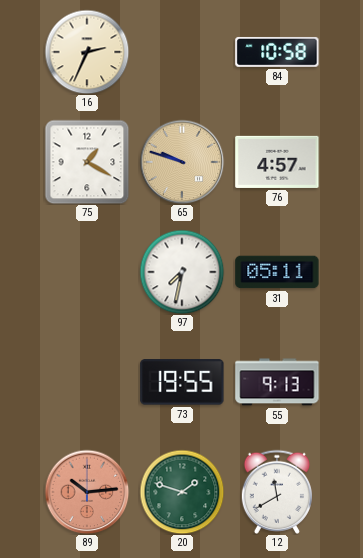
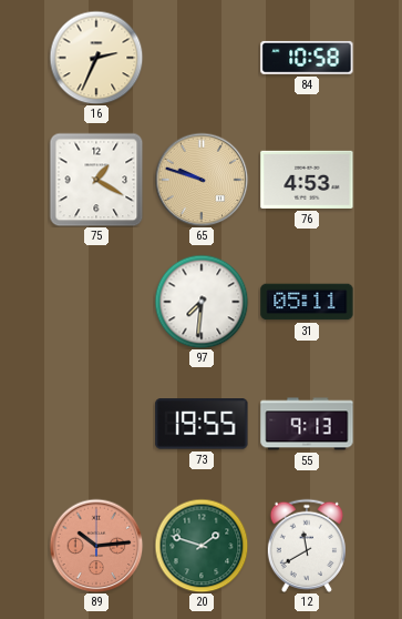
76: 4:57 -> 4:53 (307, 180)
97: 7:32 -> 7:31 (202, 302)
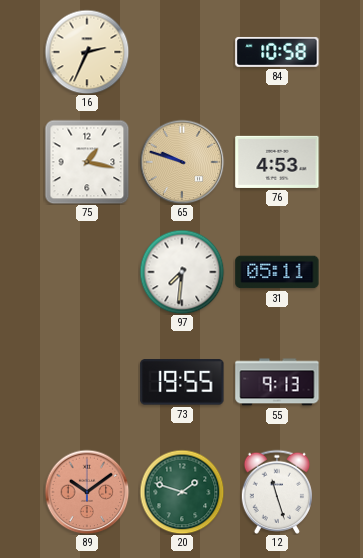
75: 1:20 -> 1:17 (87, 162)
89: 10:14 -> 10:09 (87, 492)
12: 11:40 -> 11:27 (277, 492)
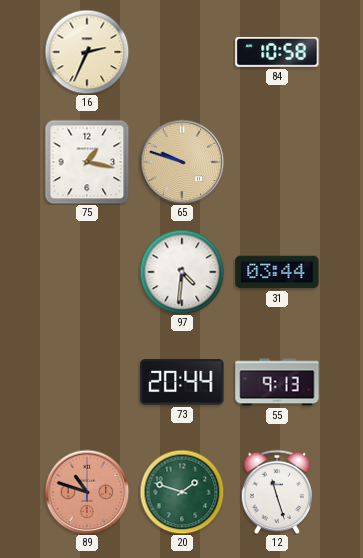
76: 4:53 -> none (277, 162)
97: 7:31 -> 4:31 (182, 272)
31: 05:11 -> 03:44 (277, 272)
73: 19:55 -> 20:44 (182, 382)
89: 10:09 -> 10:48 (87, 492)
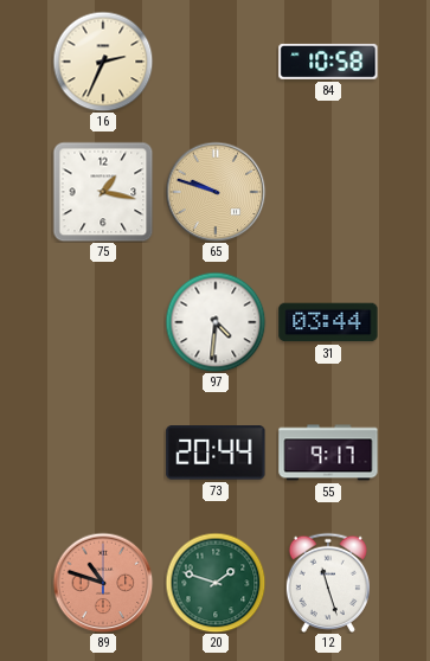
55: 9:13 -> 9:17 (328, 453)
